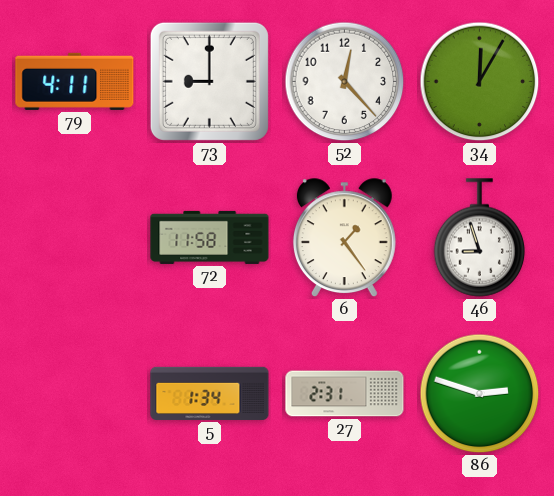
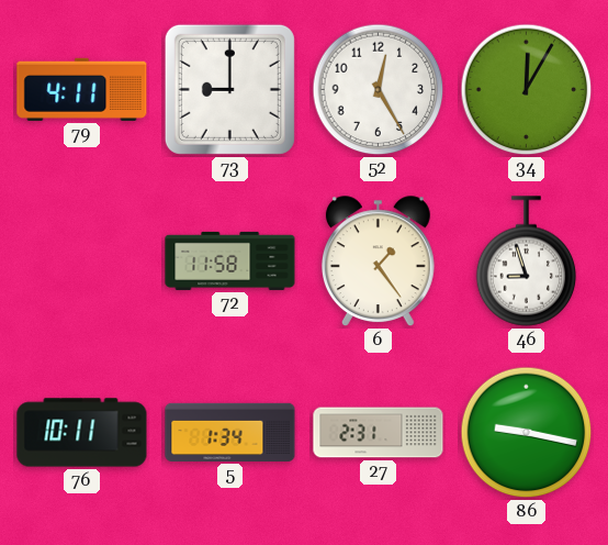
52: 12:23 -> 12:25 (379, 90)
76: none -> 10:11 (82, 433)
86: 2:48 -> 9:17 (527, 433)
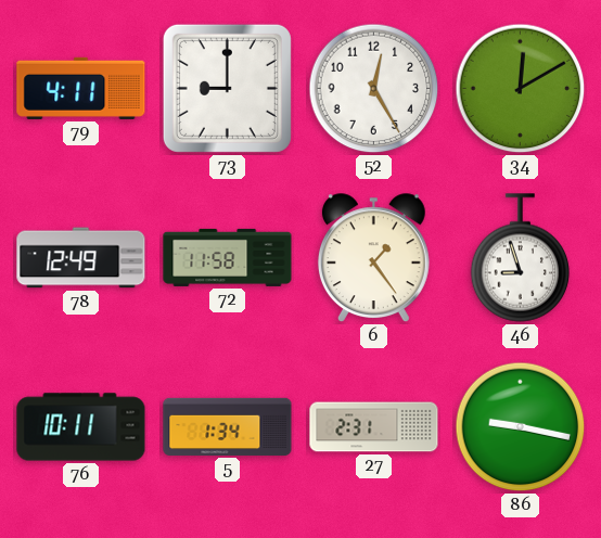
34: 12:05 -> 12:10 (521, 89)
78: none -> 12:49 (81, 258)
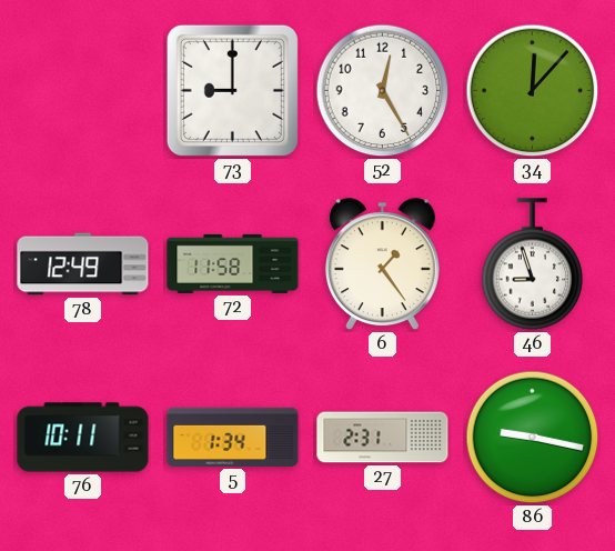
79: 4:11 -> none (81, 88)
34: 12:10 -> 12:07 (533, 91)
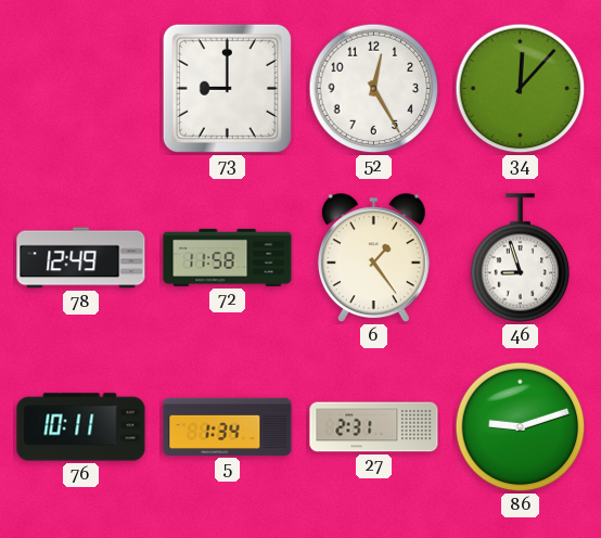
86: 9:17 -> 9:12 (521, 427)
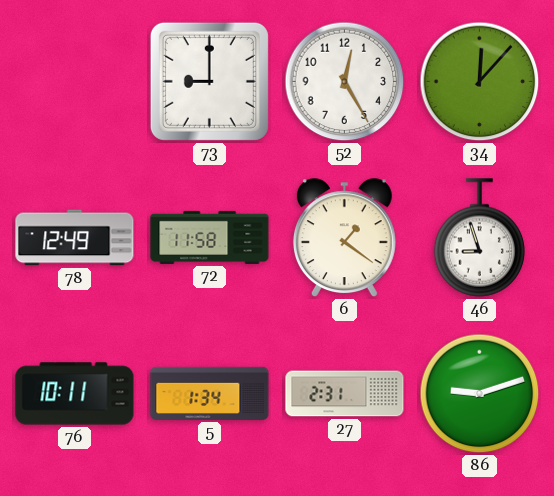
6: 1:24 -> 1:21 (344, 238)
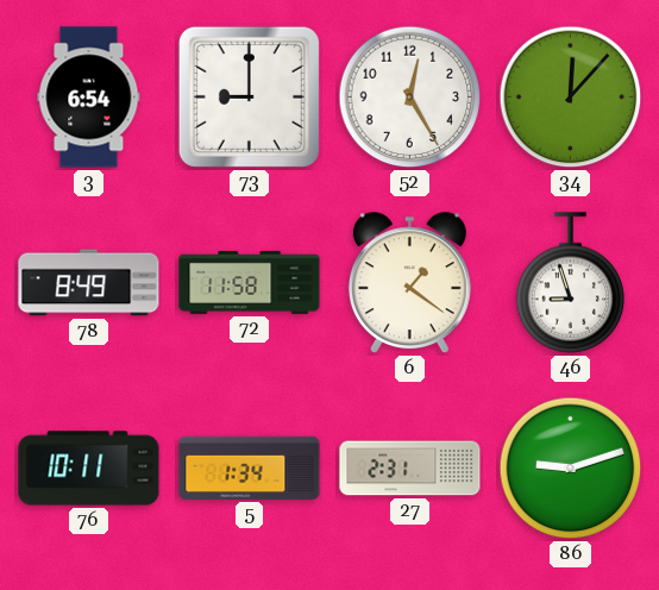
3: none -> 6:54 (89, 98)
78: 12:49 -> 8:49 (89, 283)
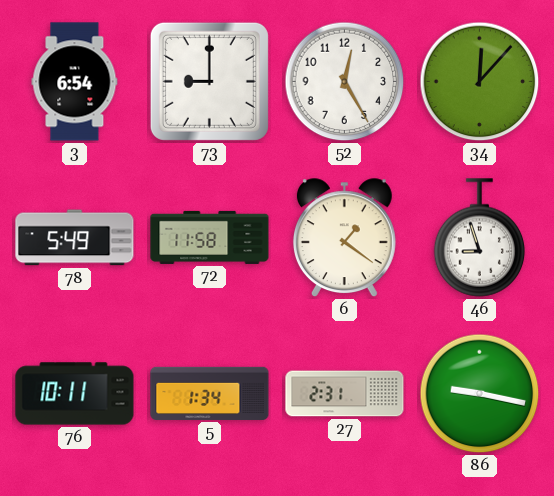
78: 8:49 -> 5:49 (75, 238)
86: 9:12 -> 9:17 (480, 394)
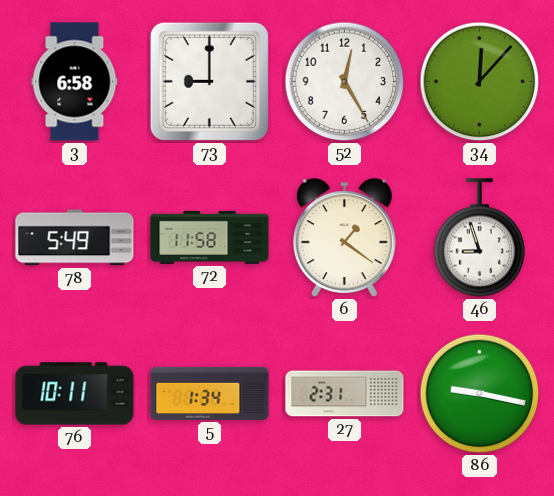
3: 6:54 -> 6:58 (75, 82)
